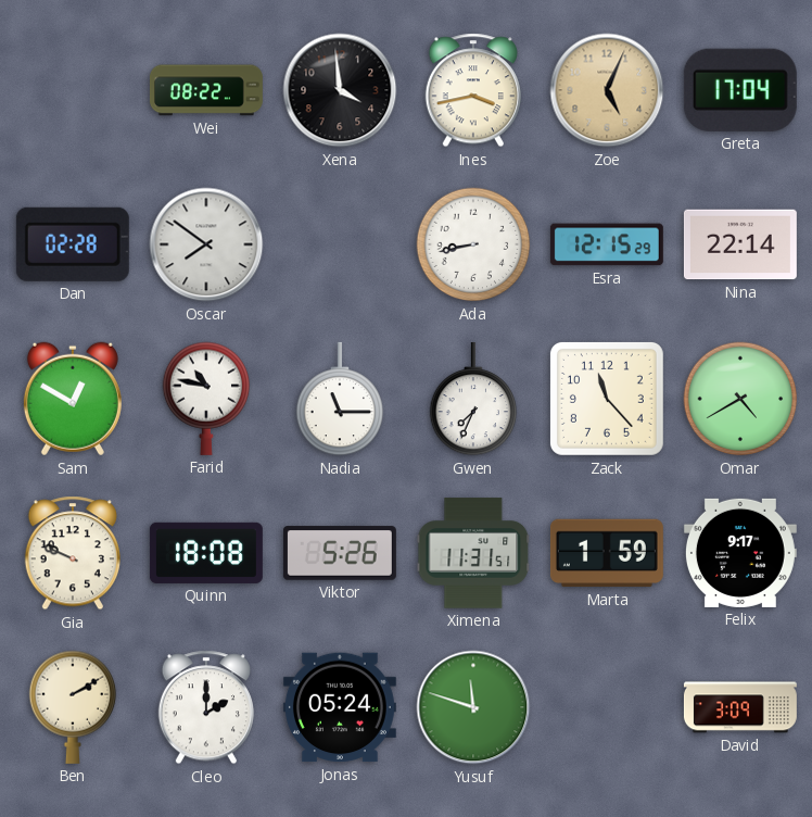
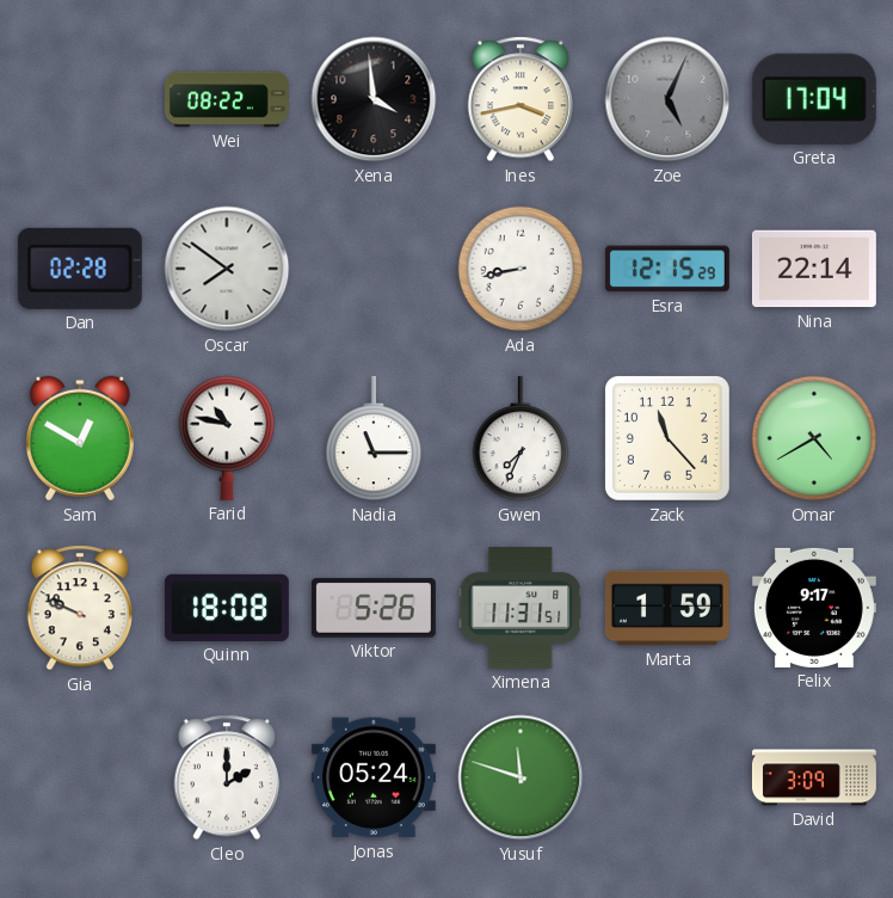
Zoe dial: champagne -> grey (667, 99)
Ben: 2:10 -> none (73, 707)
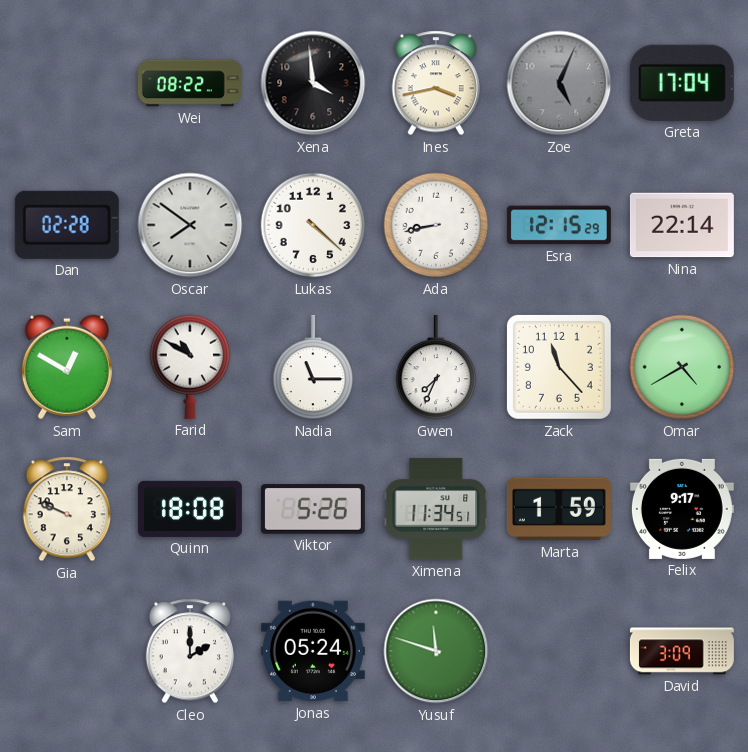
Lukas: none -> 4:22 (313, 225)
Farid: 10:47 -> 10:50 (190, 367)
Ximena: 11:31 -> 11:34 (436, 509)
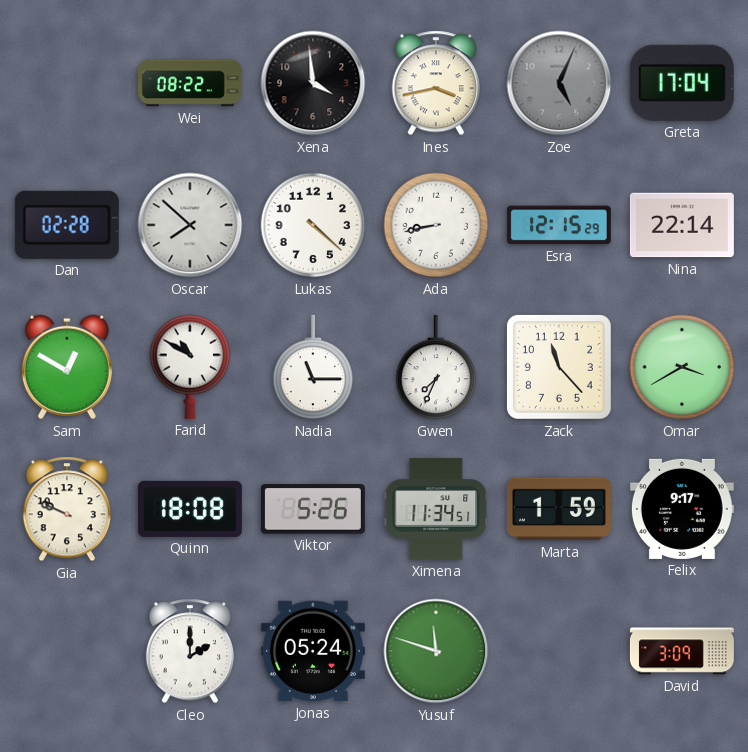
Oscar: 7:51 -> 7:52 (190, 225)
Omar: 4:40 -> 3:40 (682, 367)
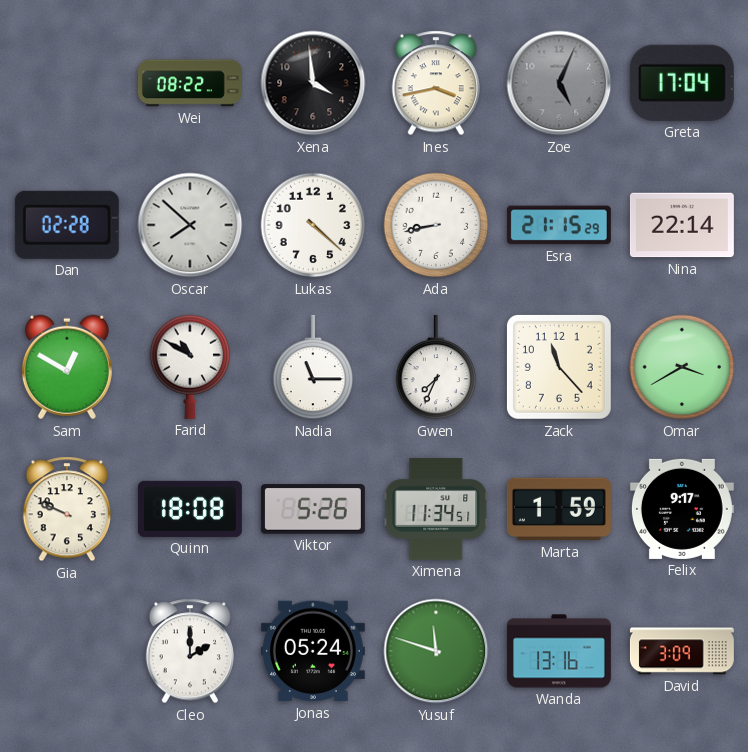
Esra: 12:15 -> 21:15 (559, 225)
Wanda: none -> 13:16 (559, 651)
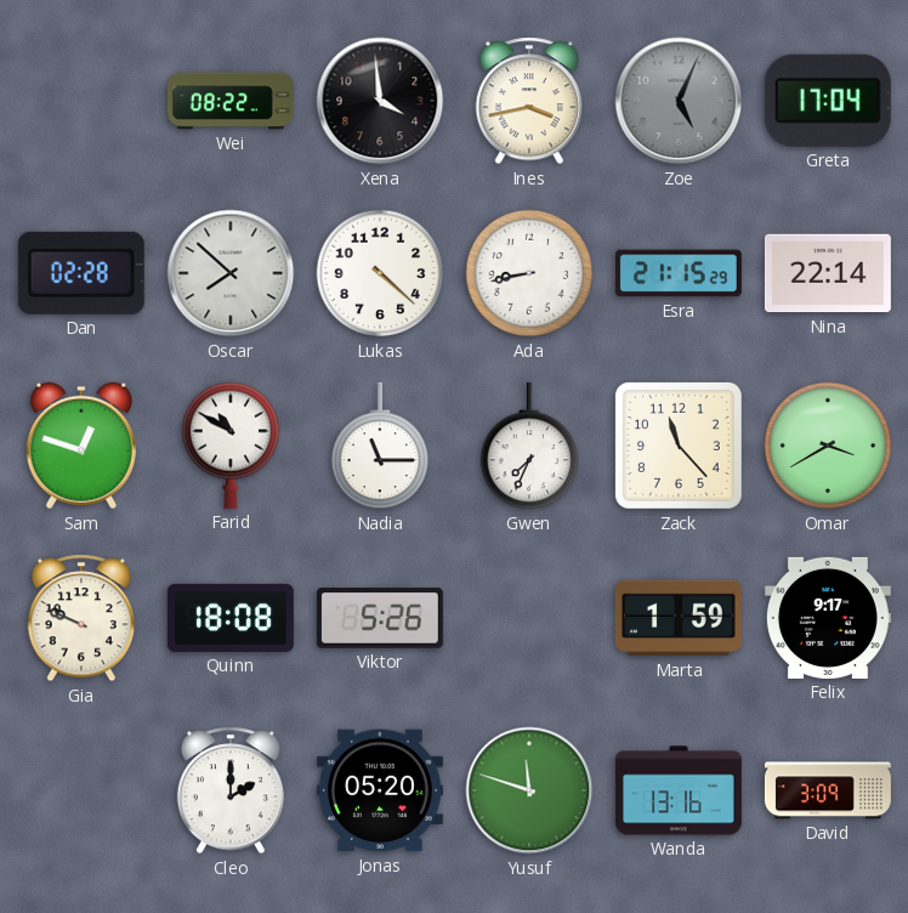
Sam: 12:50 -> 12:48 (81, 446)
Ximena: 11:34 -> none (436, 509)
Jonas: 05:24 -> 05:20 (380, 790)
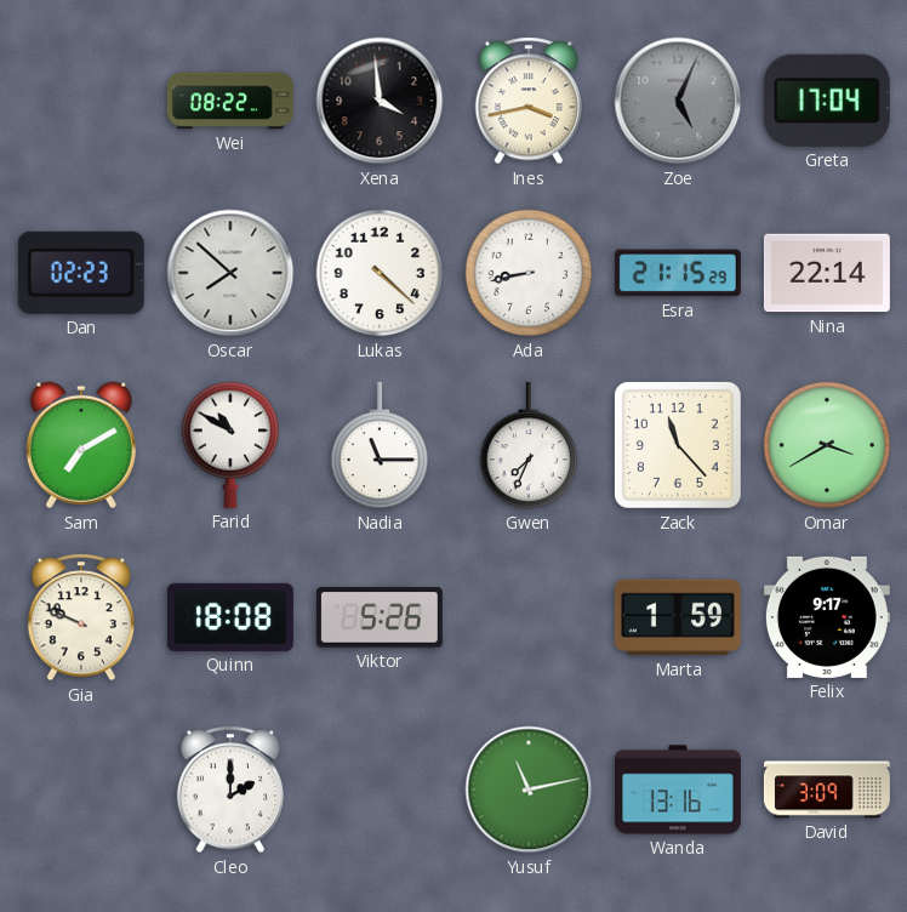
Dan: 02:28 -> 02:23 (81, 273)
Sam: 12:48 -> 7:10 (81, 445)
Jonas: 05:20 -> none (380, 790)
Yusuf: 11:48 -> 11:13 (529, 790)
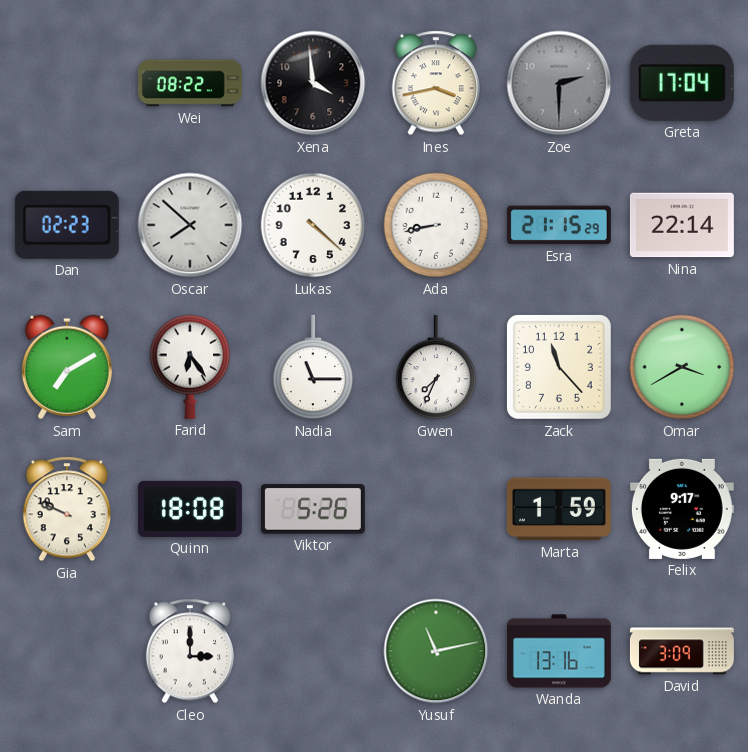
Zoe: 5:04 -> 2:30 (559, 83)
Farid: 10:50 -> 6:24 (190, 367)
Cleo: 2:00 -> 3:00 (190, 651)
